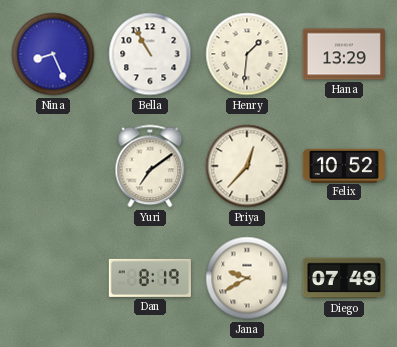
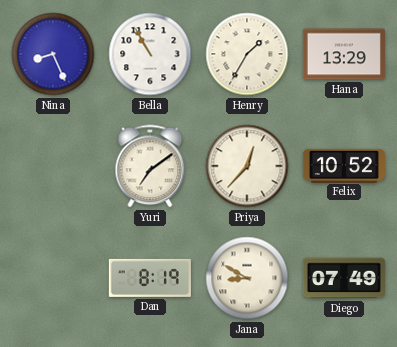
Henry: 1:31 -> 1:35 (247, 54)
Jana: 9:40 -> 8:50 (247, 278)
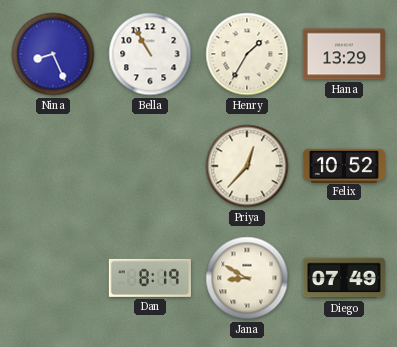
Yuri: 7:09 -> none (150, 166)
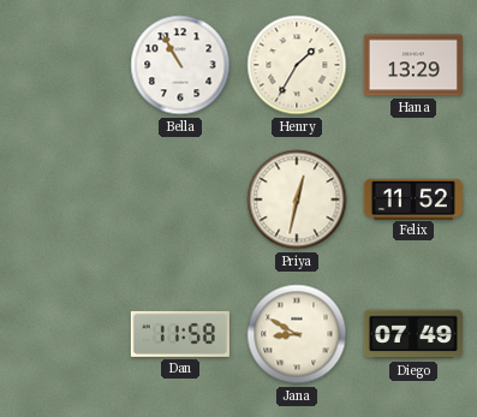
Nina: 8:26 -> none (53, 54)
Priya: 12:37 -> 12:32 (297, 199)
Felix: 10:52 -> 11:52 (413, 198)
Dan: 8:19 -> 11:58 (180, 334)
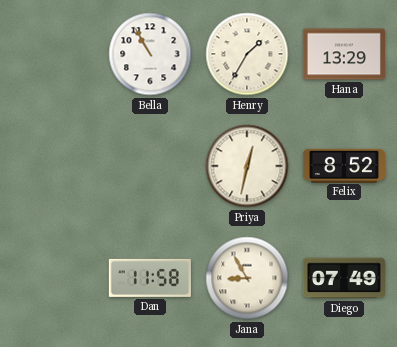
Felix: 11:52 -> 8:52 (344, 165)
Jana: 8:50 -> 8:55 (247, 278)
